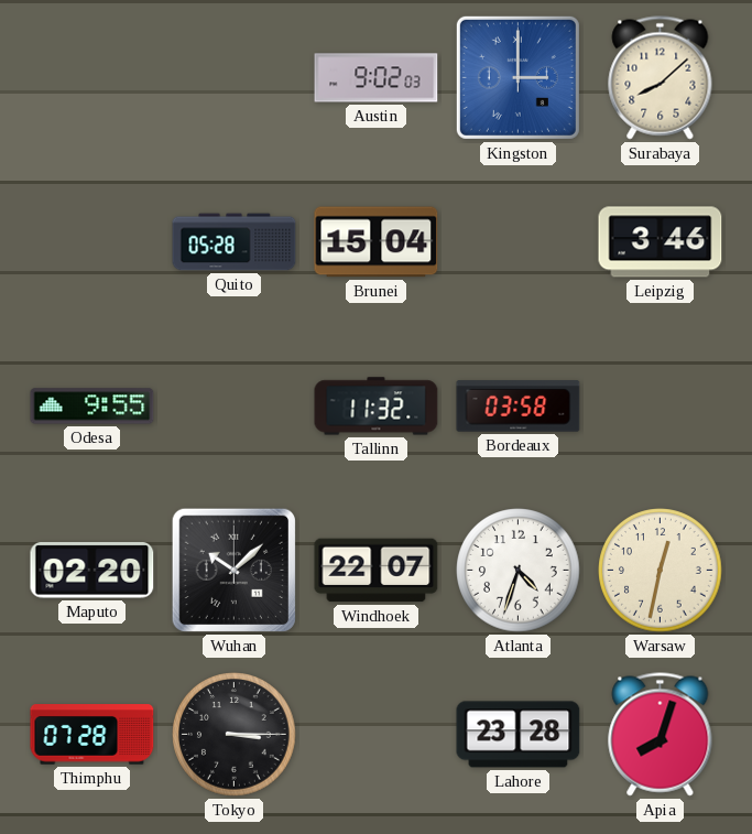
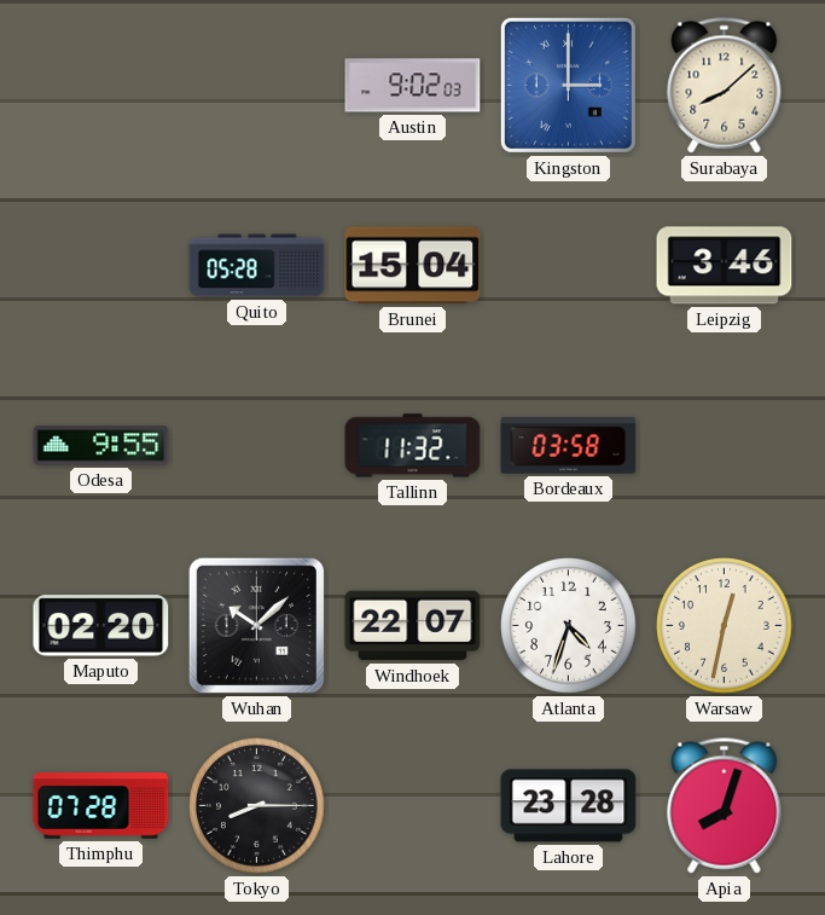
Tokyo: 3:15 -> 8:15 (257, 806)
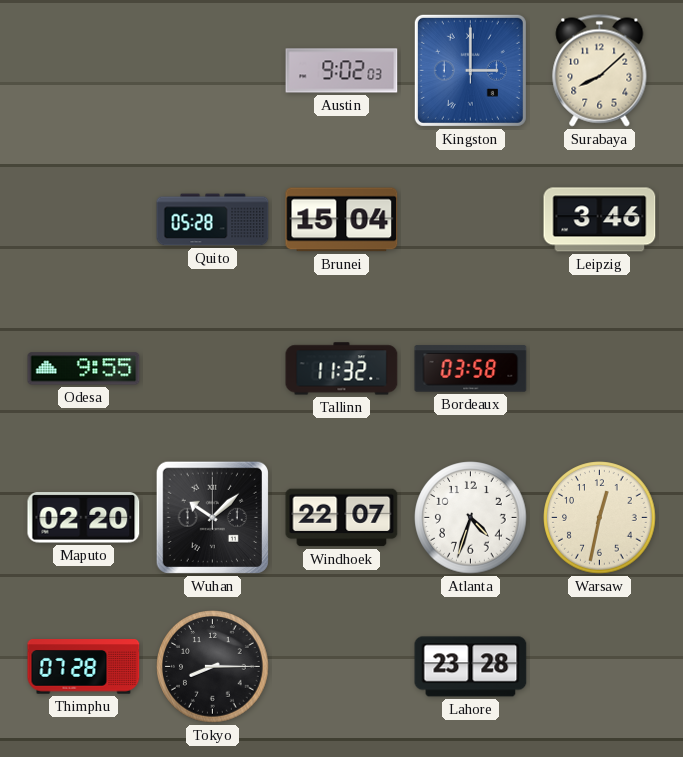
Apia: 8:03 -> none (725, 806)
